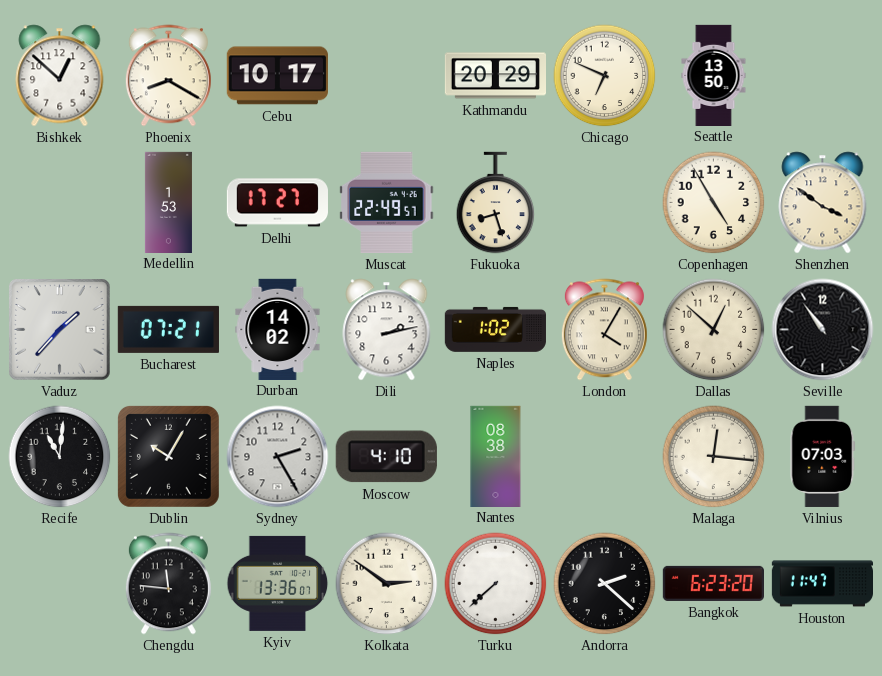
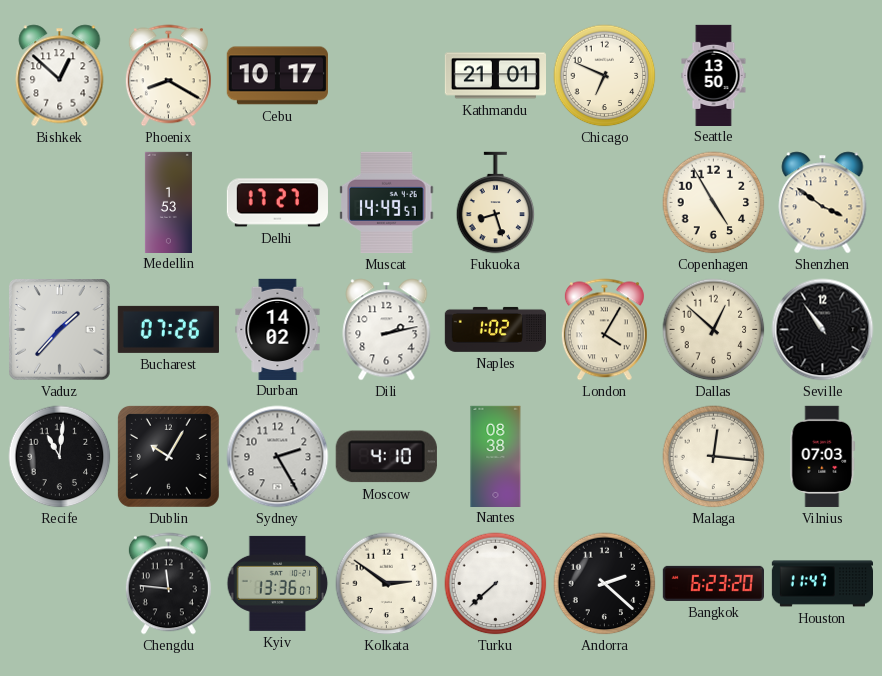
Kathmandu: 20:29 -> 21:01 (495, 76)
Muscat: 22:49 -> 14:49 (387, 202)
Bucharest: 07:21 -> 07:26 (168, 329)
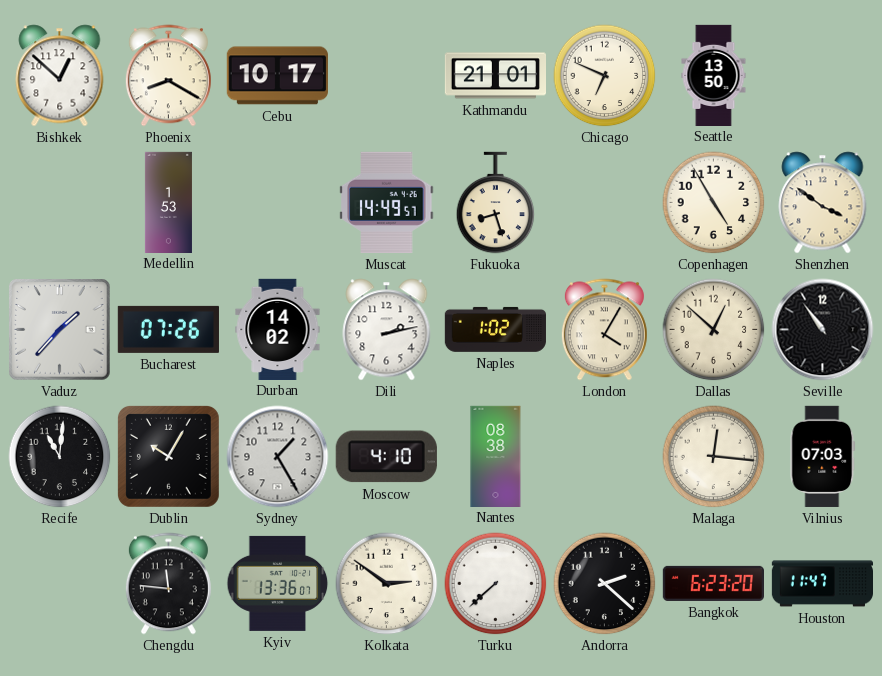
Delhi: 17:27 -> none (277, 203)
Sydney: 2:25 -> 1:25 (278, 457)
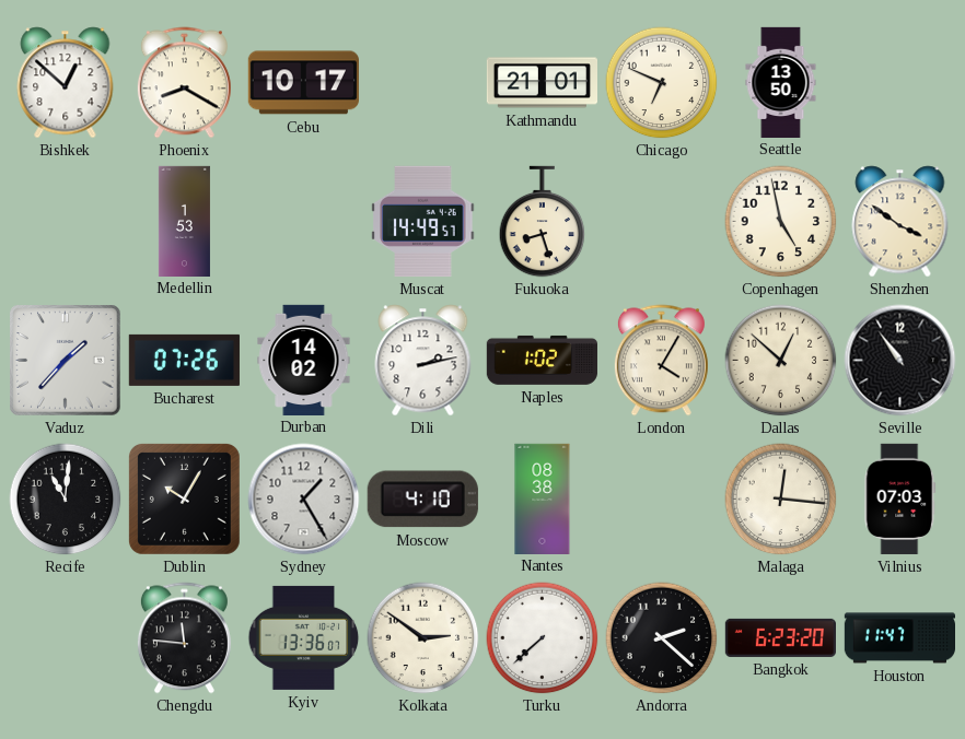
Copenhagen: 4:55 -> 4:58 (781, 222)
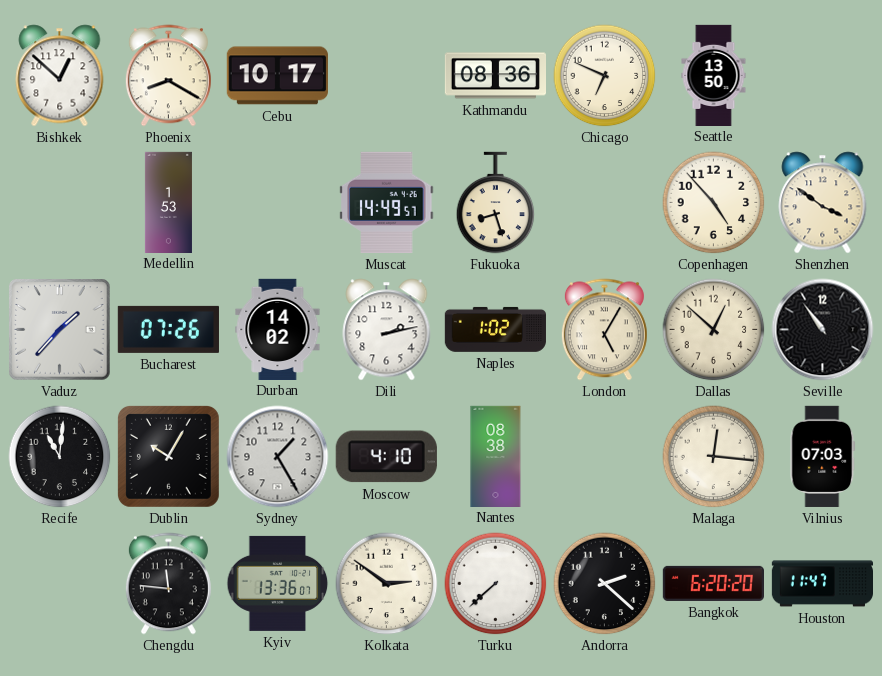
Kathmandu: 21:01 -> 08:36 (495, 76)
Copenhagen: 4:58 -> 4:53 (714, 203)
London: 4:05 -> 5:05 (604, 330)
Bangkok: 6:23 -> 6:20 (713, 583)
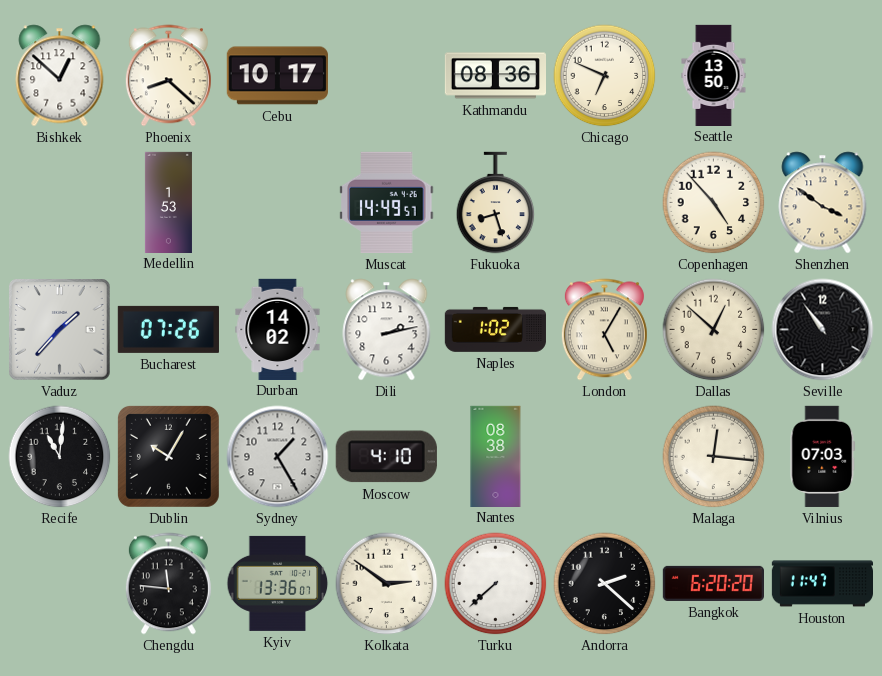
Phoenix: 8:20 -> 8:22 (168, 76)
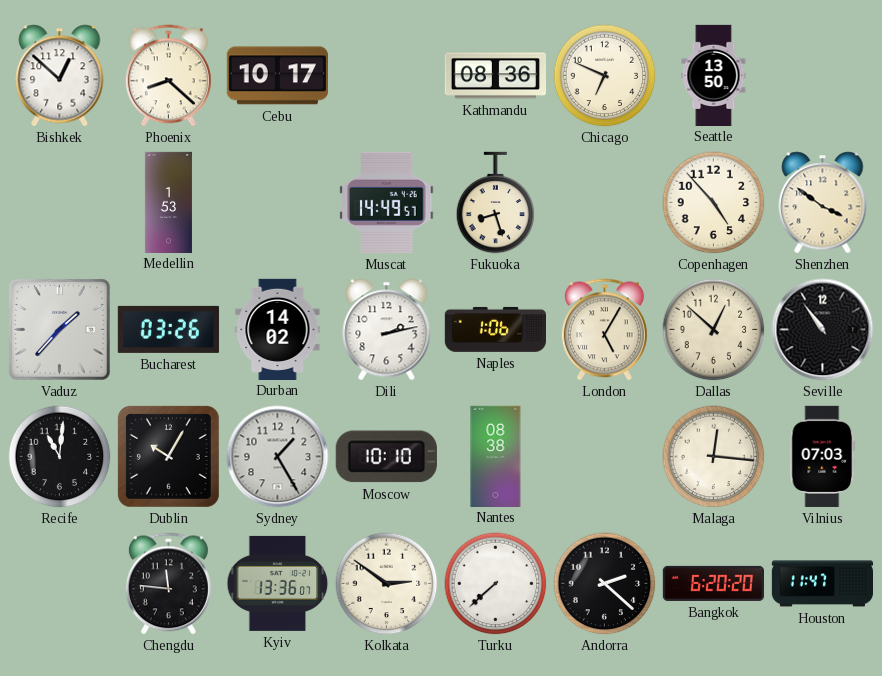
Bucharest: 07:26 -> 03:26 (168, 329)
Naples: 1:02 -> 1:06 (495, 329)
Moscow: 4:10 -> 10:10 (386, 457)
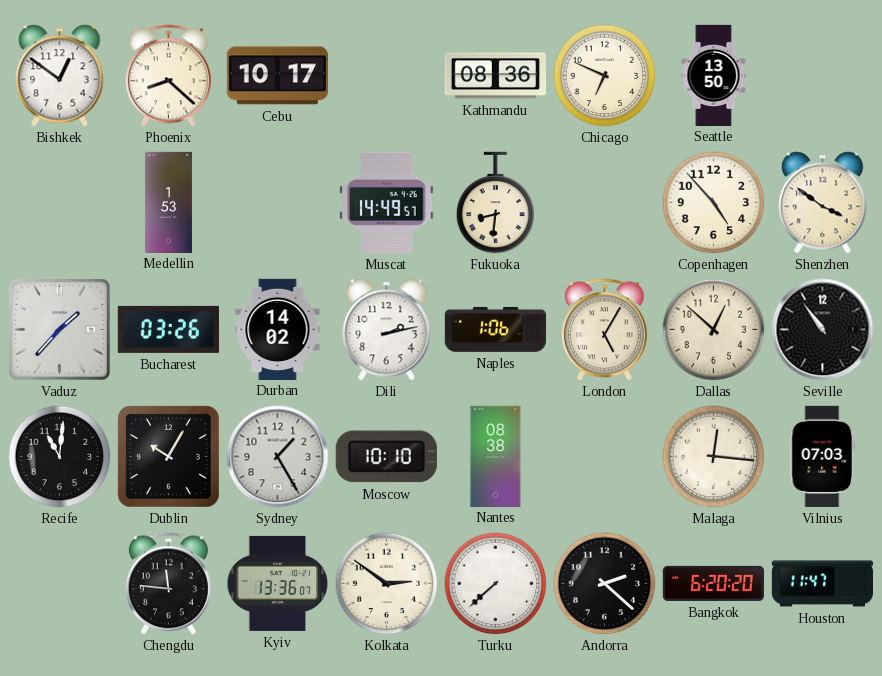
Bishkek: 12:52 -> 12:51 (60, 76)
Fukuoka: 8:27 -> 8:31 (496, 203)
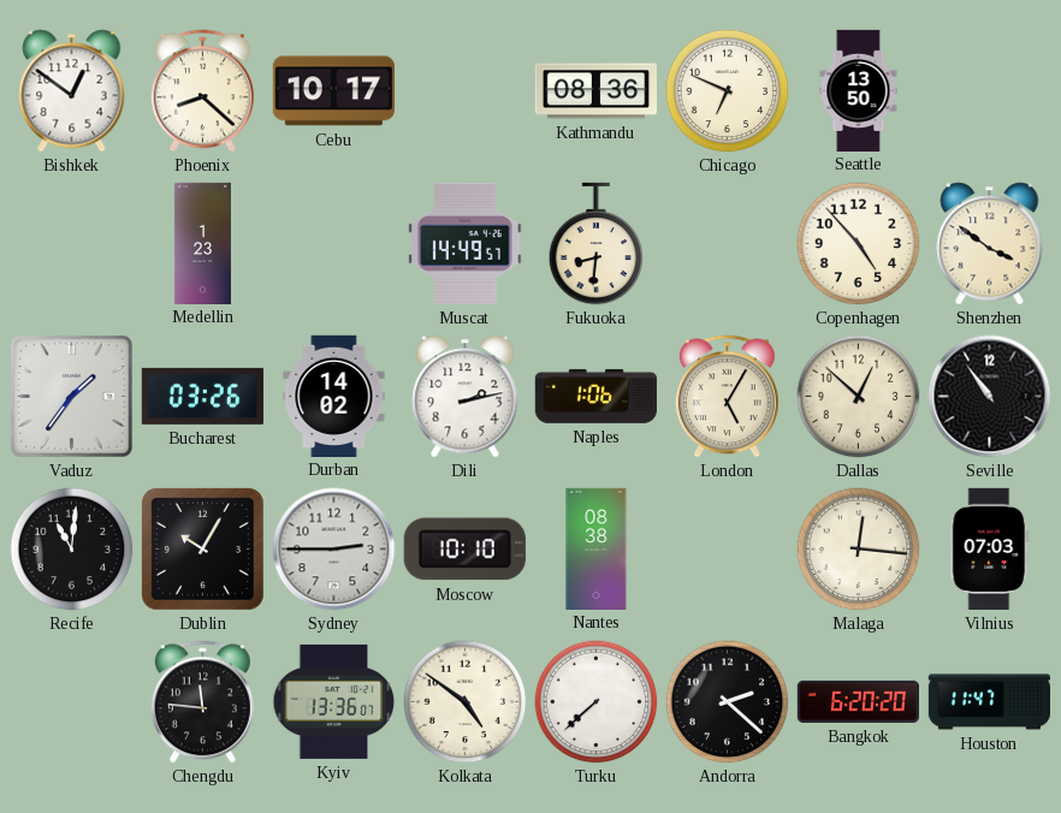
Medellin: 1:53 -> 1:23 (202, 243)
Vaduz: 1:37 -> 1:36 (72, 397)
Sydney: 1:25 -> 2:45 (334, 550)
Kolkata: 2:51 -> 4:51 (466, 702)
